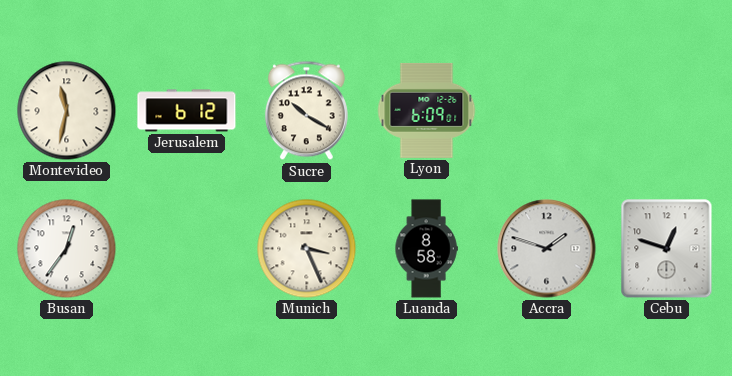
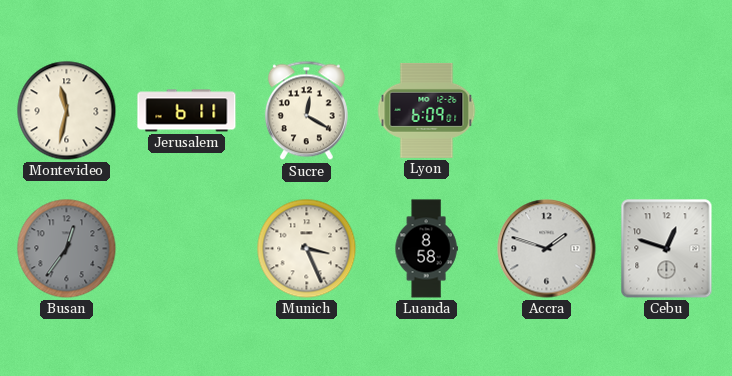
Jerusalem: 6:12 -> 6:11 (187, 111)
Sucre: 10:20 -> 12:20 (306, 111)
Busan dial: white -> grey (67, 249)
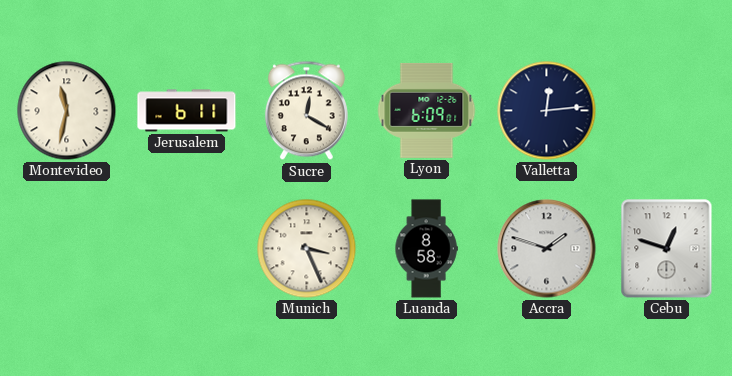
Valletta: none -> 12:14 (547, 111)
Busan: 12:36 -> none (67, 249)
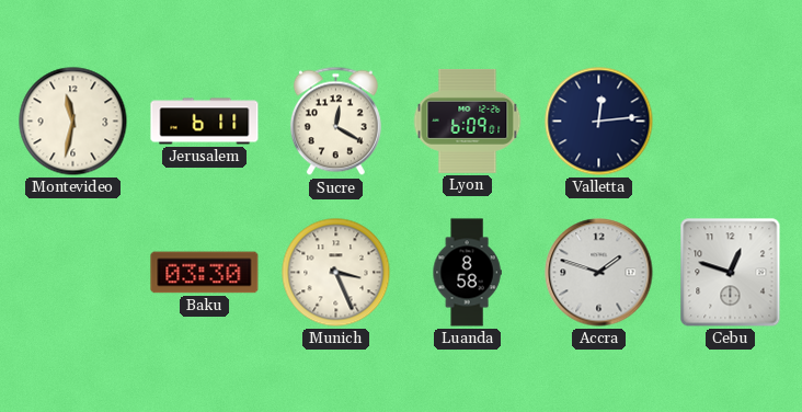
Baku: none -> 03:30 (205, 273)
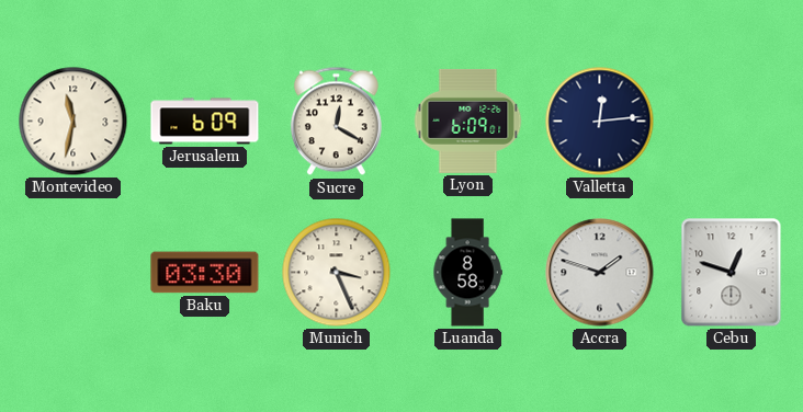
Jerusalem: 6:11 -> 6:09 (205, 122)
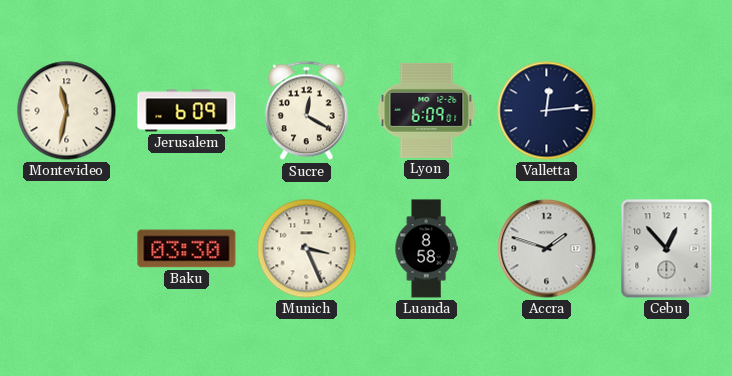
Cebu: 12:48 -> 12:53 (667, 249)
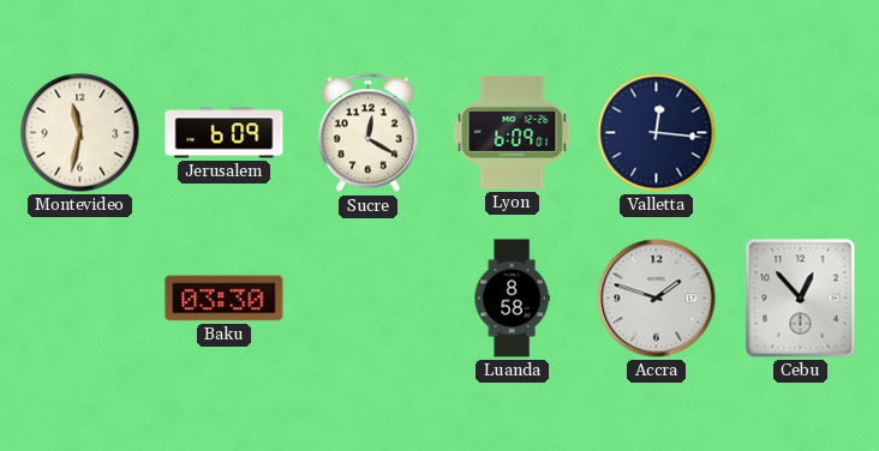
Valletta: 12:14 -> 12:16 (657, 133)
Munich: 3:26 -> none (307, 249)
